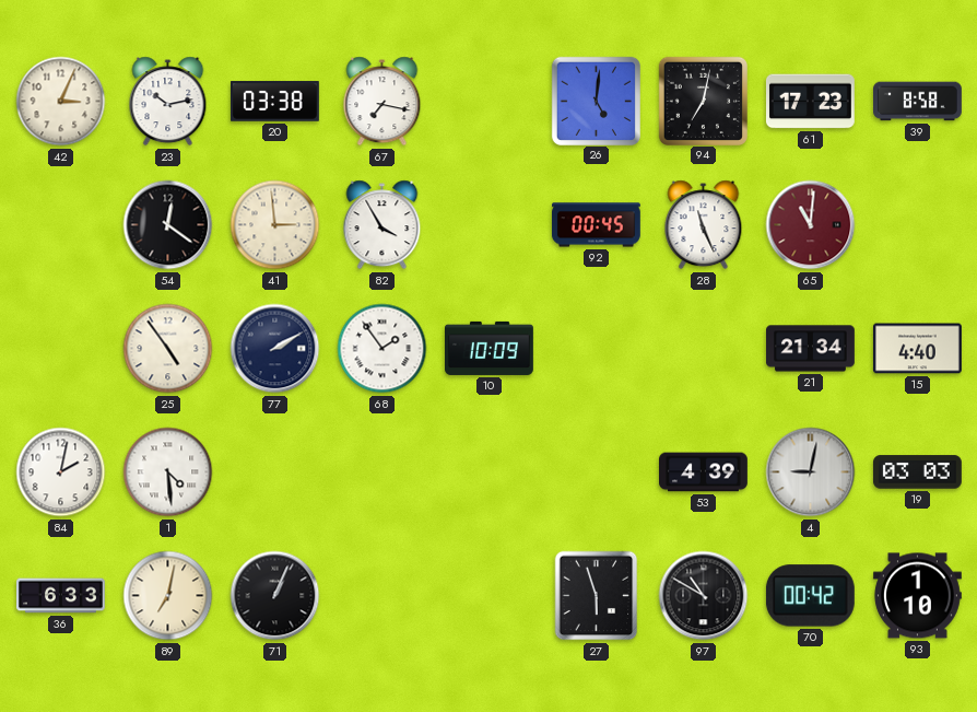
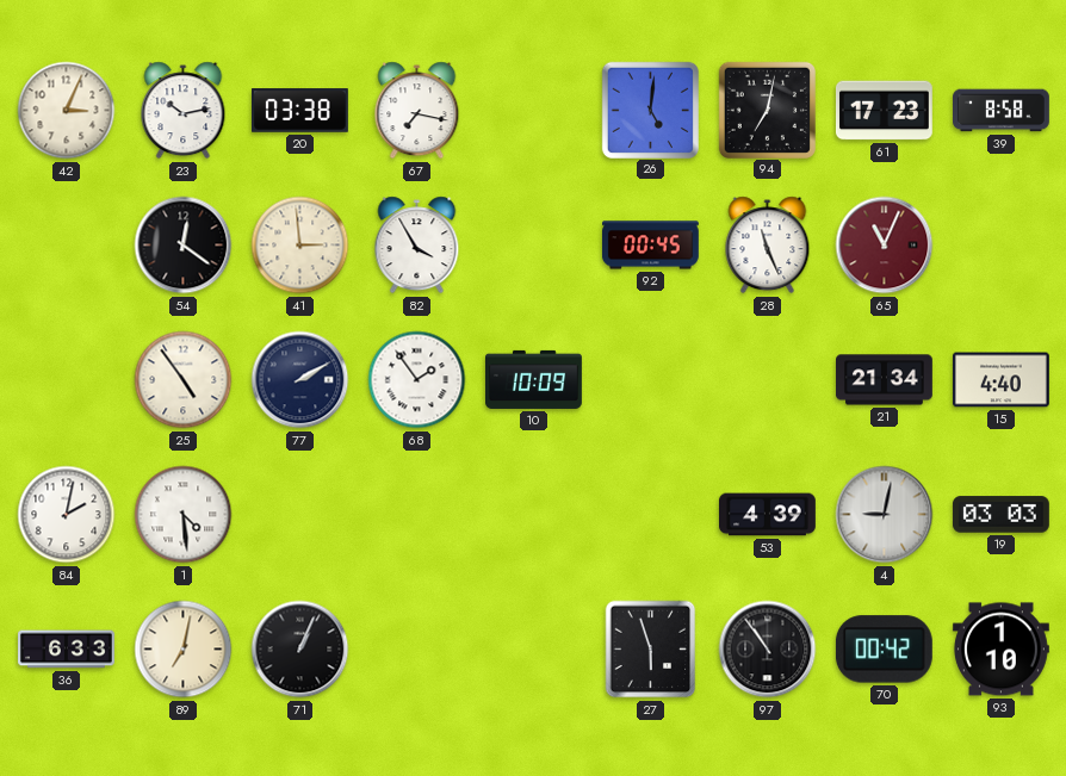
65: 11:01 -> 11:04 (885, 246)
97: 10:50 -> 10:54 (768, 650)
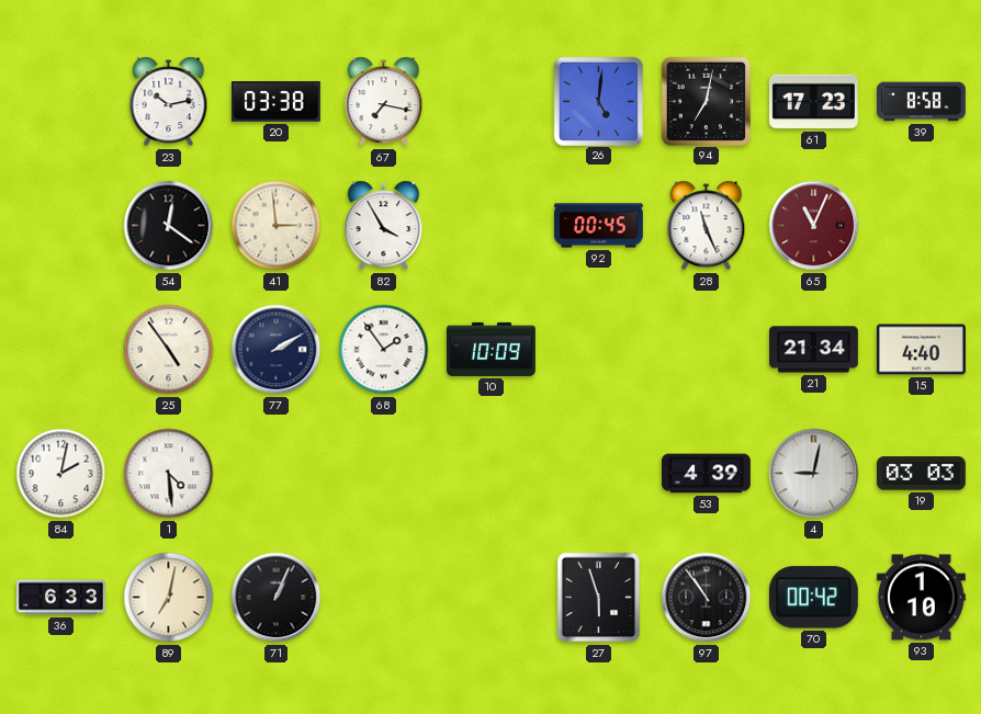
42: 3:04 -> none (67, 111)
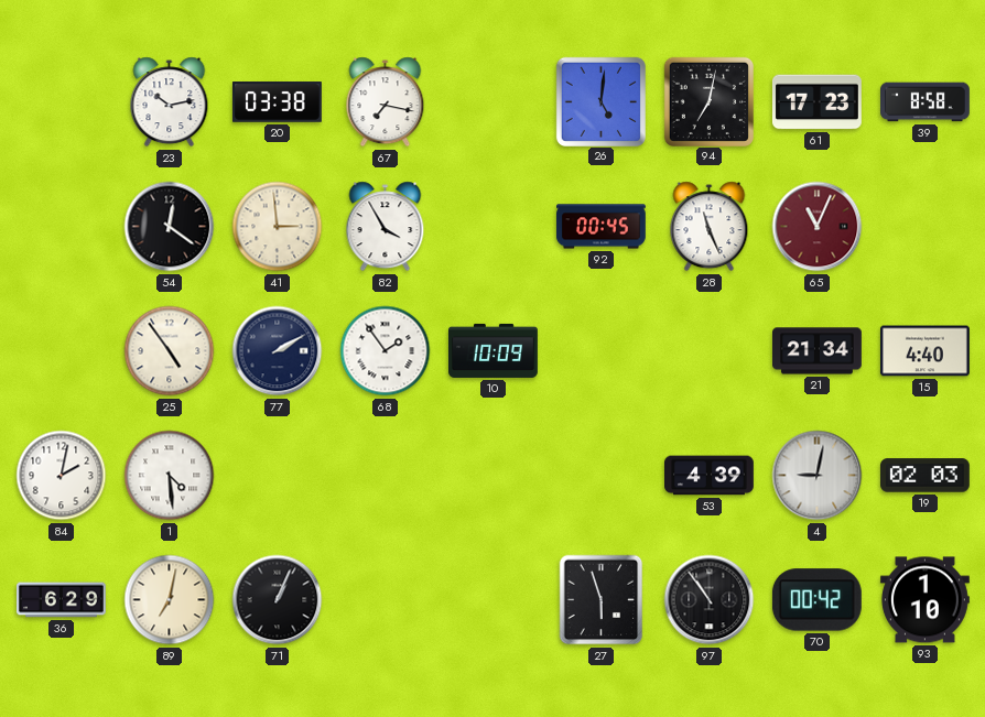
19: 03:03 -> 02:03 (924, 476)
36: 6:33 -> 6:29 (62, 600)
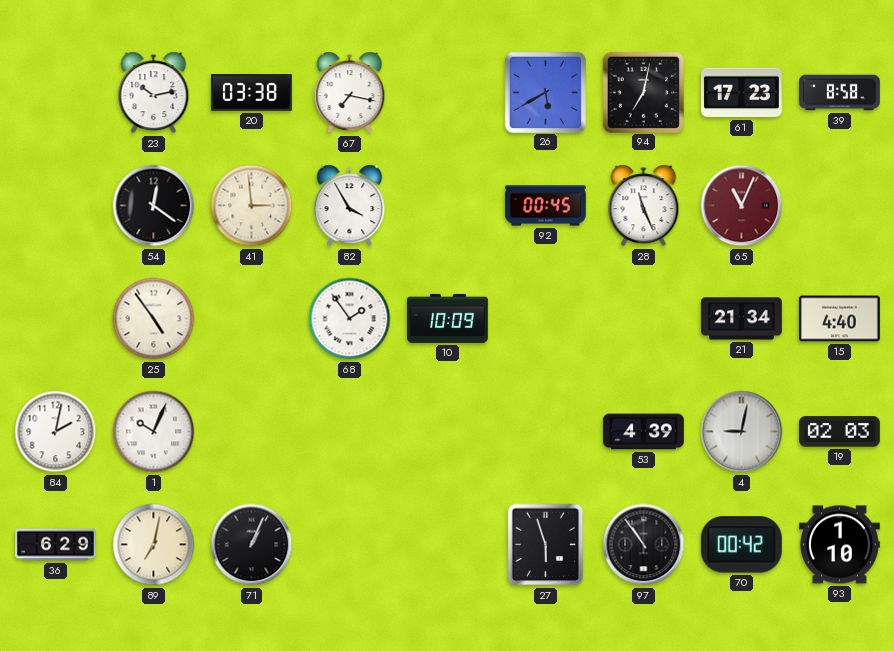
26: 5:01 -> 5:40 (545, 92)
77: 2:10 -> none (278, 351)
1: 4:29 -> 10:04 (154, 432)
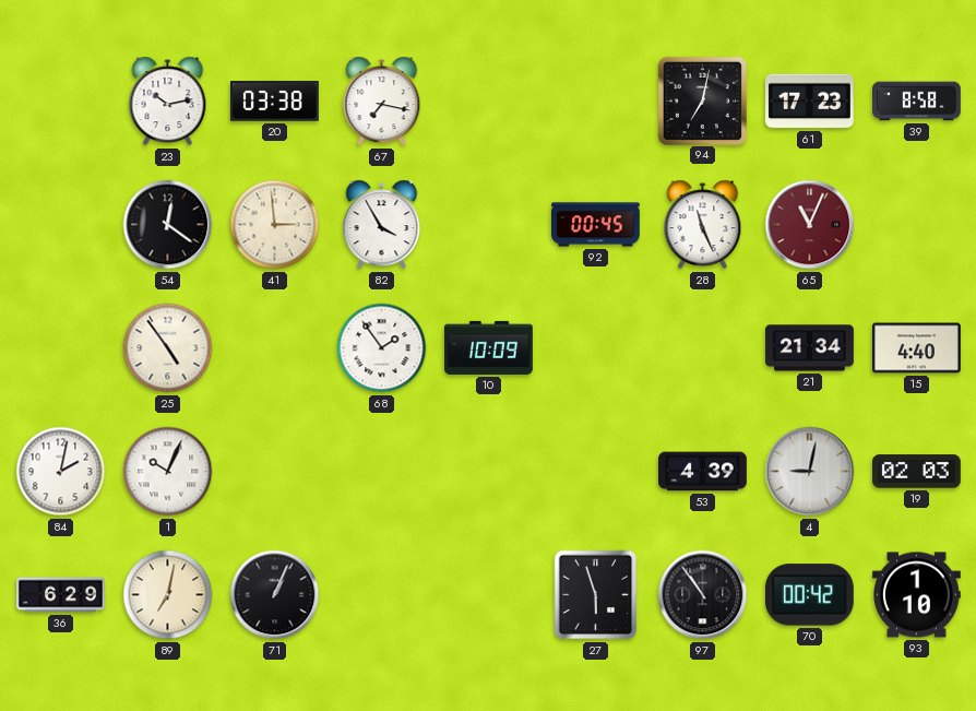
26: 5:40 -> none (545, 92)
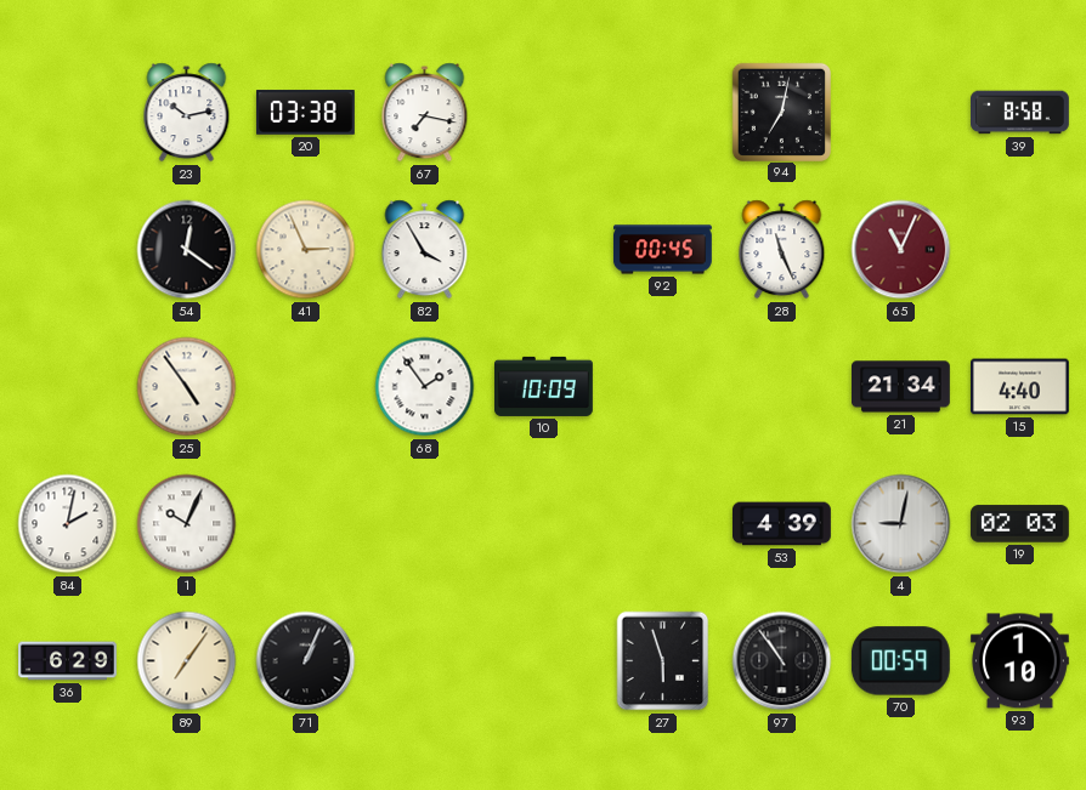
61: 17:23 -> none (809, 102)
41: 2:59 -> 2:56 (306, 250)
89: 7:02 -> 7:06 (187, 661)
70: 00:42 -> 00:59 (900, 661)
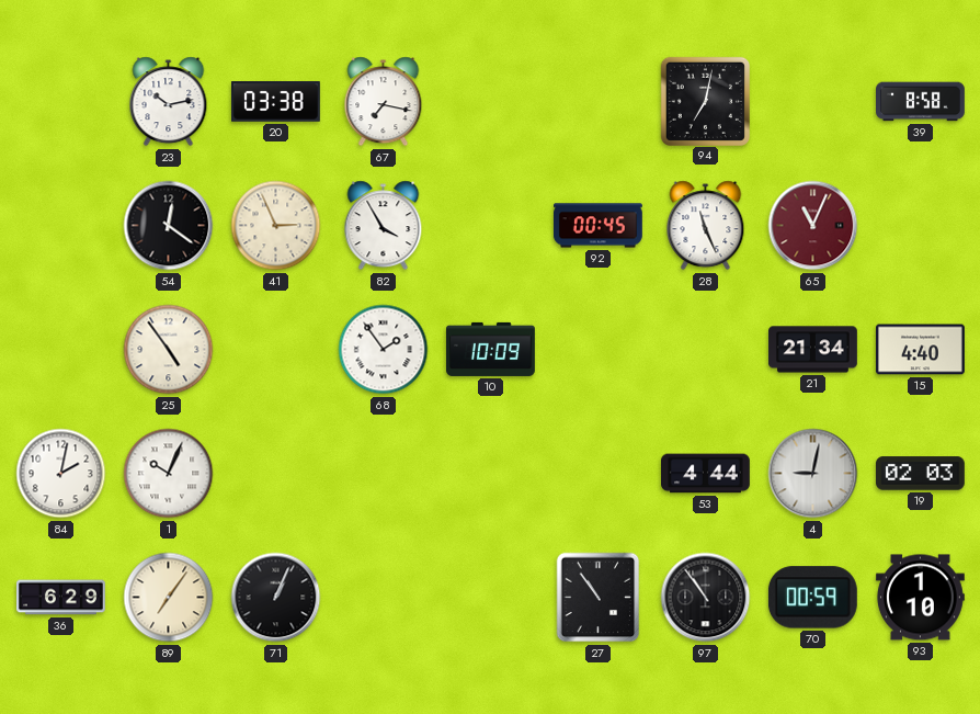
53: 4:39 -> 4:44 (706, 474)
27: 5:57 -> 10:54 (599, 598)
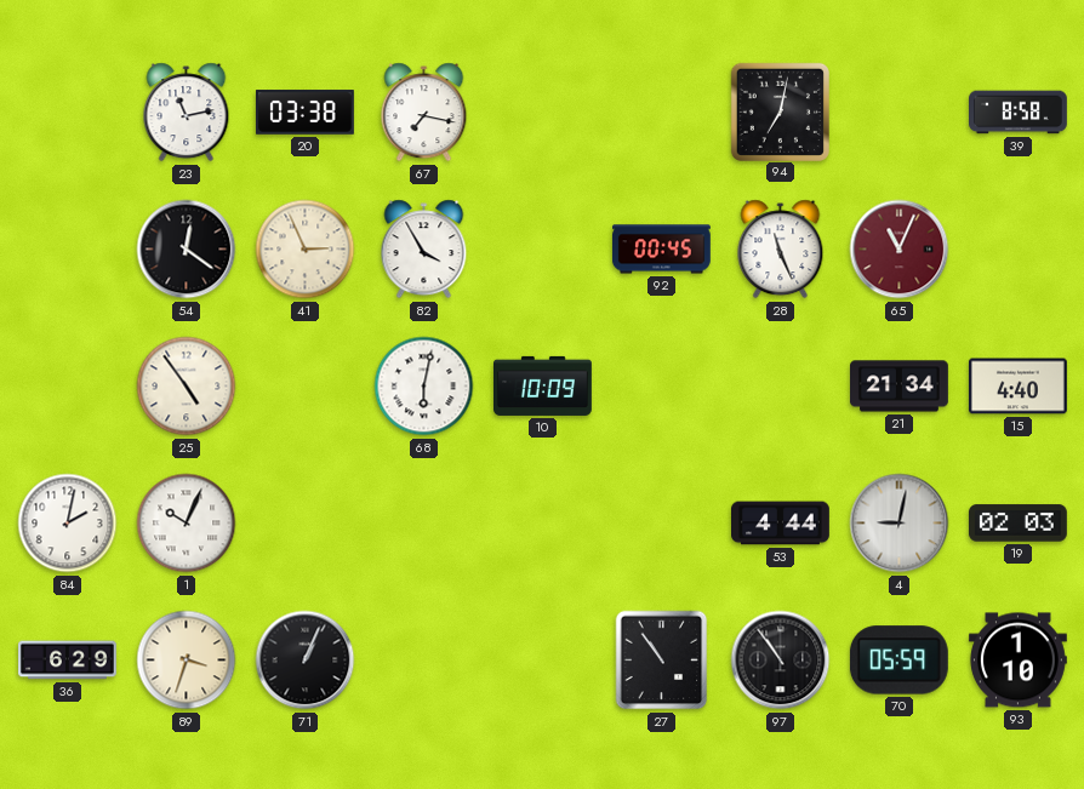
23: 10:13 -> 11:13 (187, 113)
68: 1:54 -> 6:02 (424, 387)
89: 7:06 -> 3:33 (187, 661)
70: 00:59 -> 05:59 (898, 661)
